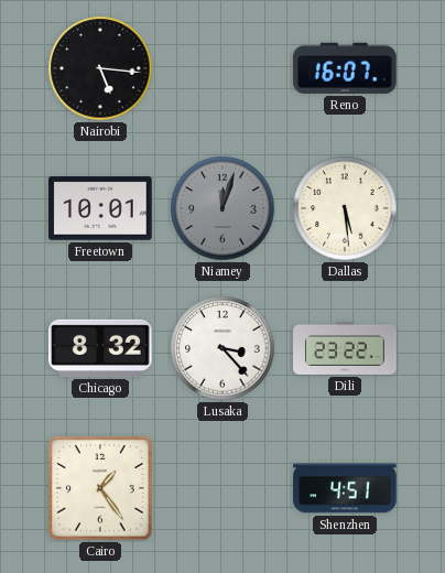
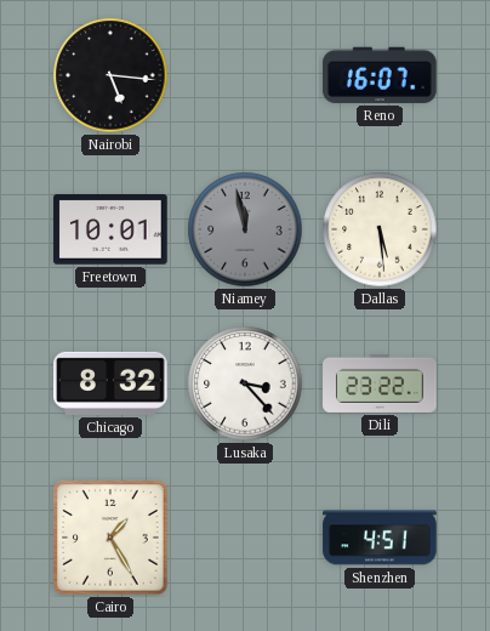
Niamey: 12:03 -> 11:58 (245, 229)
Cairo: 1:24 -> 1:25 (110, 538)
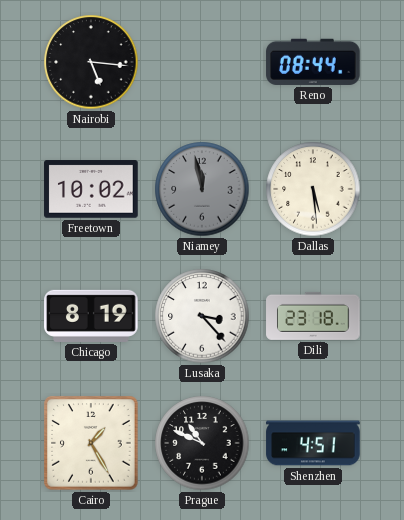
Reno: 16:07 -> 08:44 (313, 62)
Freetown: 10:01 -> 10:02 (91, 189)
Chicago: 8:32 -> 8:19 (91, 316)
Dili: 23:22 -> 23:18 (313, 316)
Prague: none -> 10:49 (202, 443)
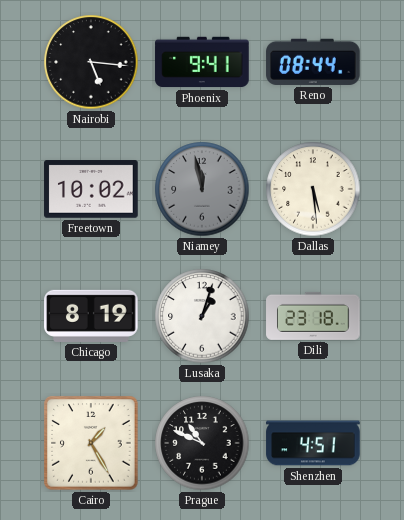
Phoenix: none -> 9:41 (202, 62)
Lusaka: 3:23 -> 1:03 (202, 316)
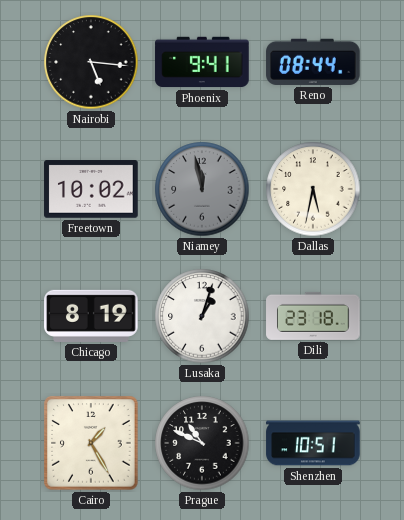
Dallas: 5:29 -> 5:32 (313, 189)
Shenzhen: 4:51 -> 10:51 (313, 443)
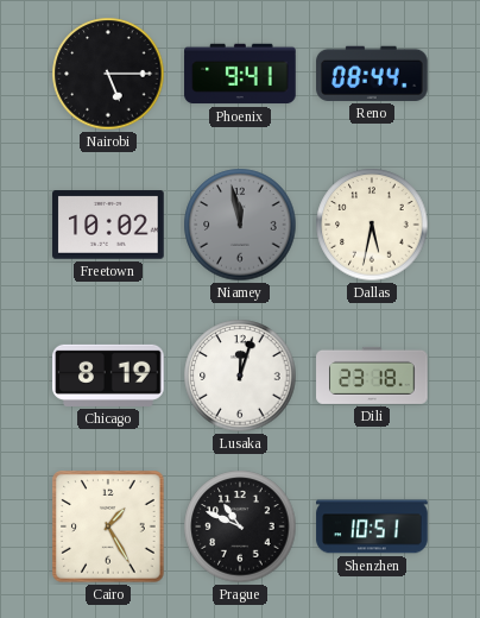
Nairobi: 5:16 -> 5:15 (108, 74)
Lusaka: 1:03 -> 12:03 (240, 376)
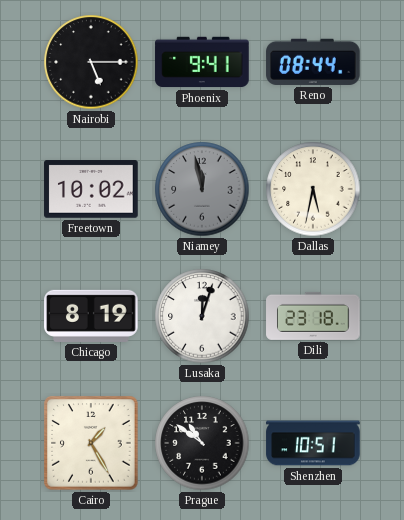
Prague: 10:49 -> 10:51 (202, 443)
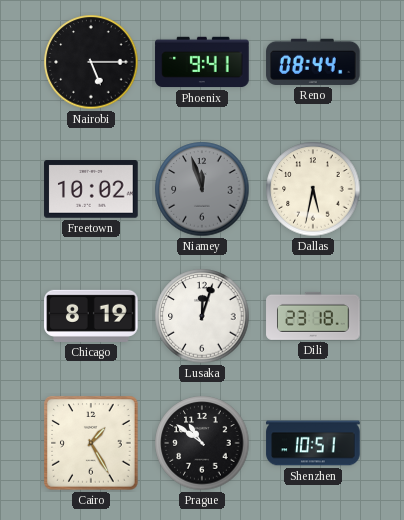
Niamey: 11:58 -> 11:57 (202, 189)
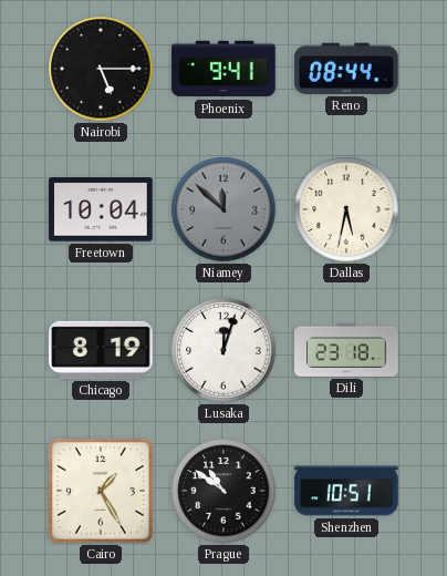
Freetown: 10:02 -> 10:04 (101, 209)
Niamey: 11:57 -> 11:52 (224, 209)
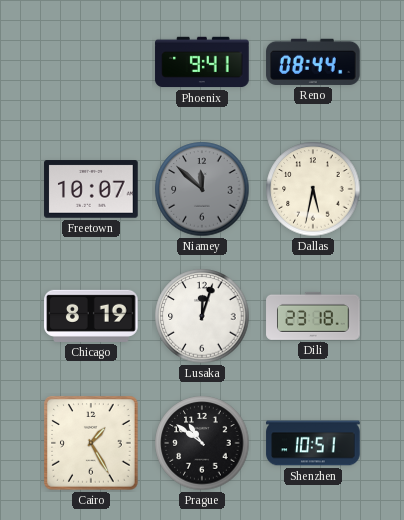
Nairobi: 5:15 -> none (101, 69)
Freetown: 10:04 -> 10:07 (91, 189)
